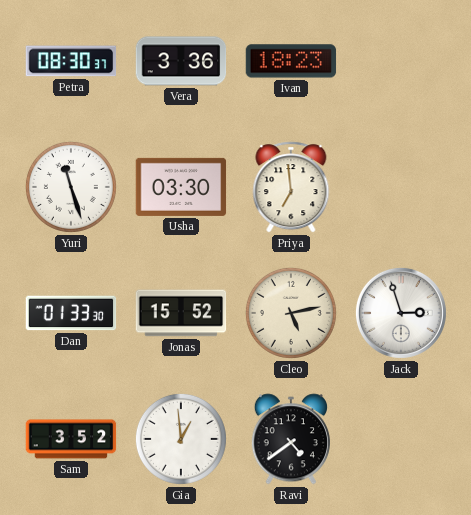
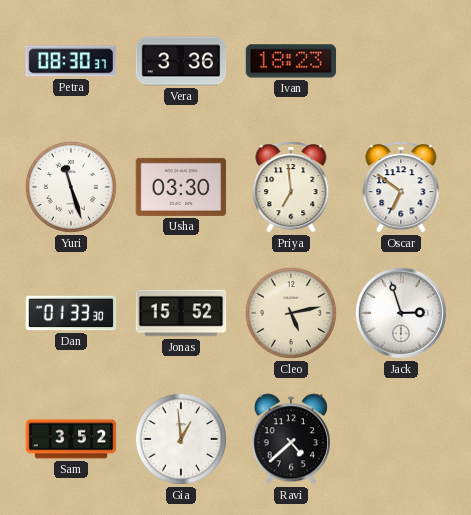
Oscar: none -> 6:51 (401, 187)
Ravi: 4:39 -> 4:38 (291, 439)
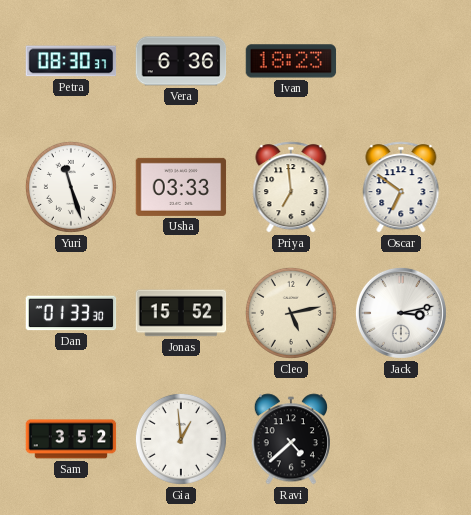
Vera: 3:36 -> 6:36 (181, 61)
Usha: 03:30 -> 03:33 (181, 187)
Jack: 2:57 -> 3:13 (401, 313)
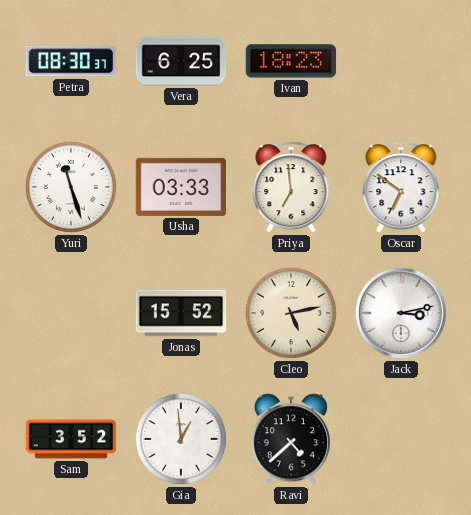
Vera: 6:36 -> 6:25 (181, 61)
Dan: 01:33 -> none (71, 313)
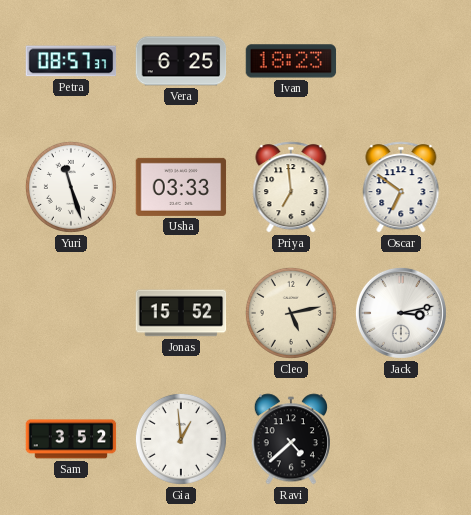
Petra: 08:30 -> 08:57 (71, 61)
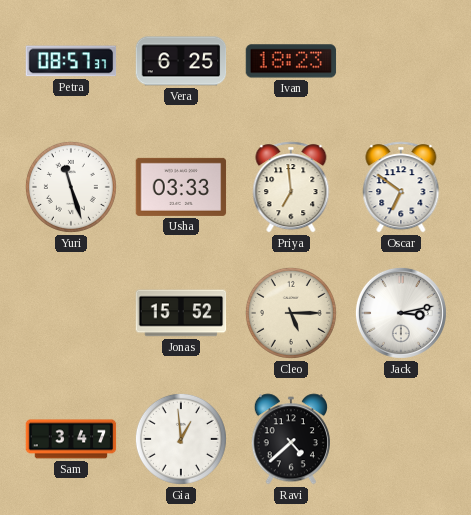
Cleo: 5:13 -> 5:15 (291, 313)
Sam: 3:52 -> 3:47 (71, 439)
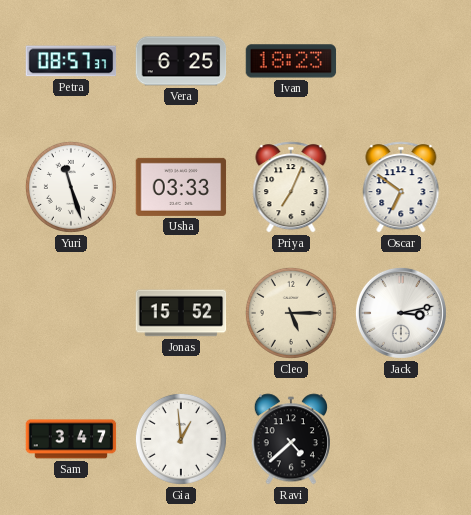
Priya: 6:59 -> 7:04 (291, 187)
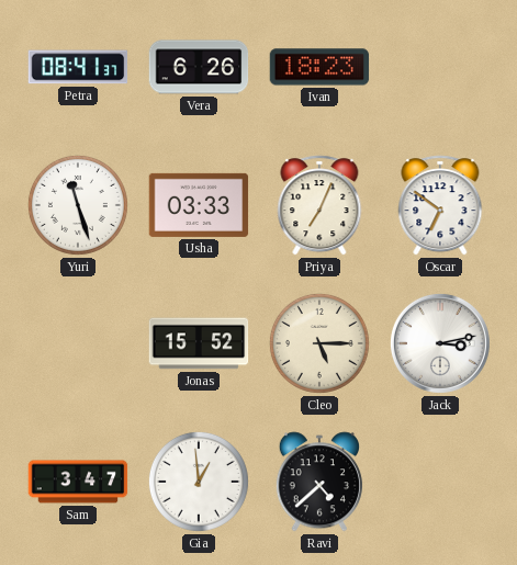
Petra: 08:57 -> 08:41 (78, 67)
Vera: 6:25 -> 6:26 (199, 67)
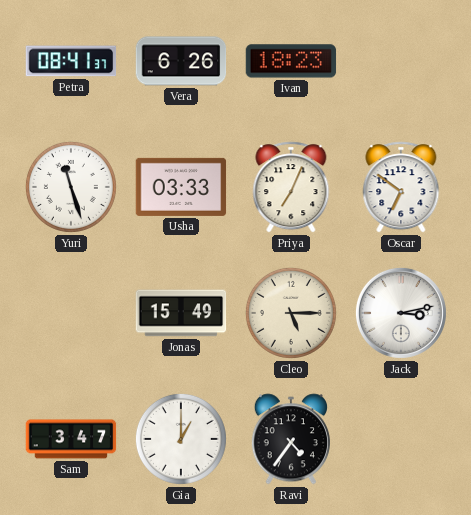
Jonas: 15:52 -> 15:49 (181, 313)
Gia: 12:59 -> 1:00 (181, 439)
Ravi: 4:38 -> 4:36 (291, 439)
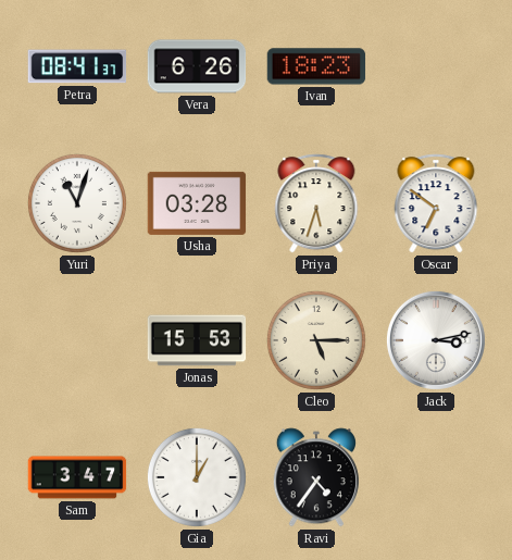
Yuri: 11:27 -> 11:03 (77, 203)
Usha: 03:33 -> 03:28 (197, 203)
Priya: 7:04 -> 5:33 (316, 203)
Jonas: 15:49 -> 15:53 (197, 340)
